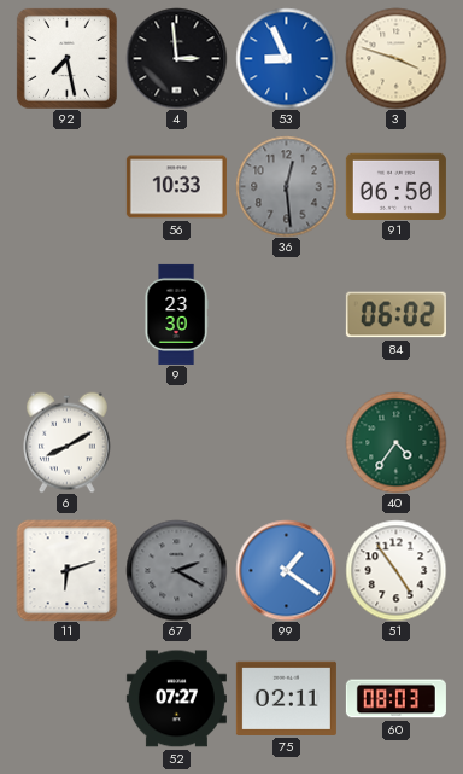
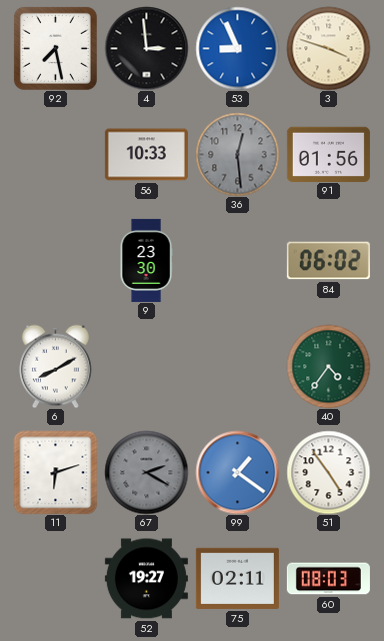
91: 06:50 -> 01:56 (328, 154)
52: 07:27 -> 19:27 (146, 579)
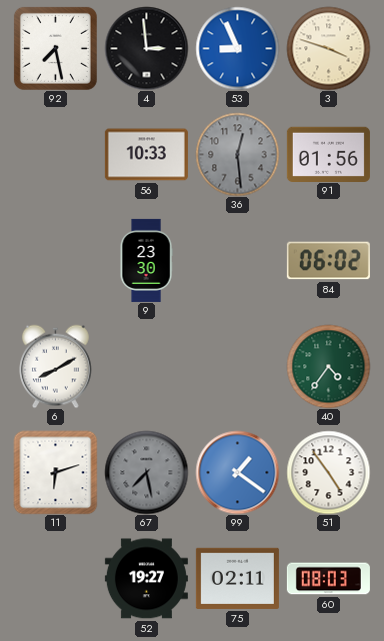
67: 2:20 -> 7:28 (146, 472)
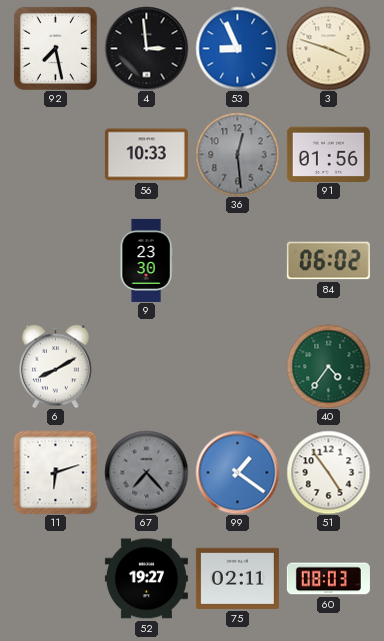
67: 7:28 -> 7:23 (146, 472)
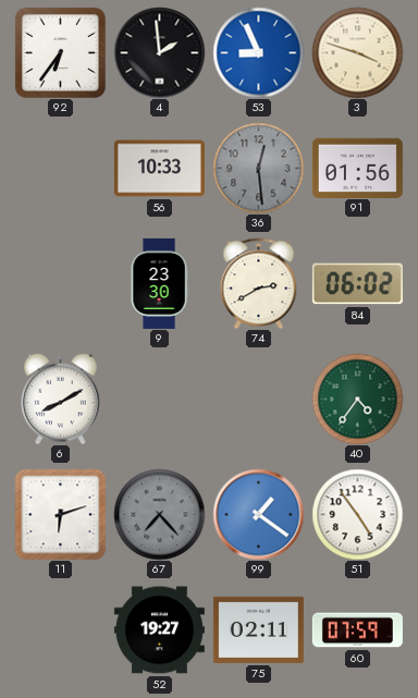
92: 7:28 -> 6:36 (60, 52)
4: 2:59 -> 1:59 (159, 52)
74: none -> 2:40 (259, 283)
60: 08:03 -> 07:59 (357, 630)
